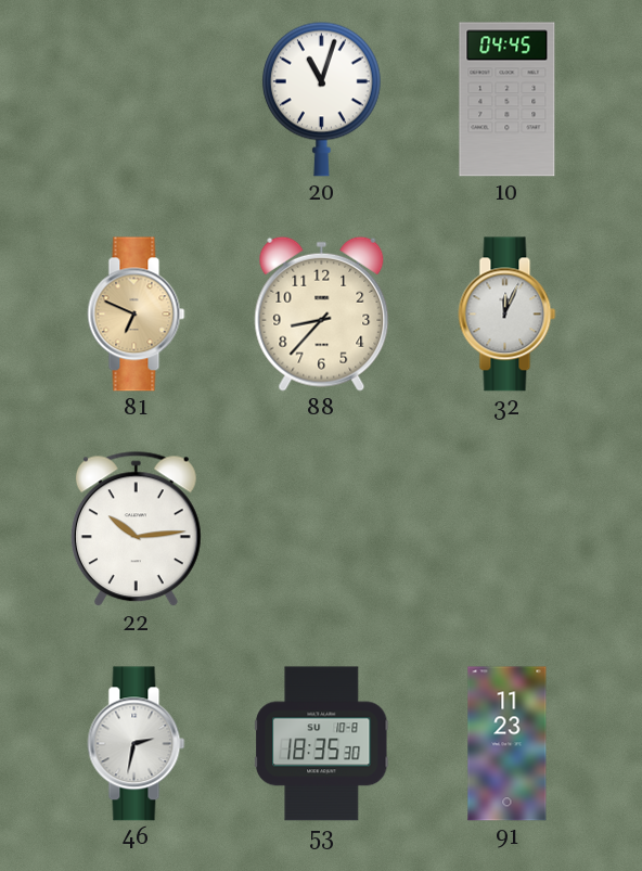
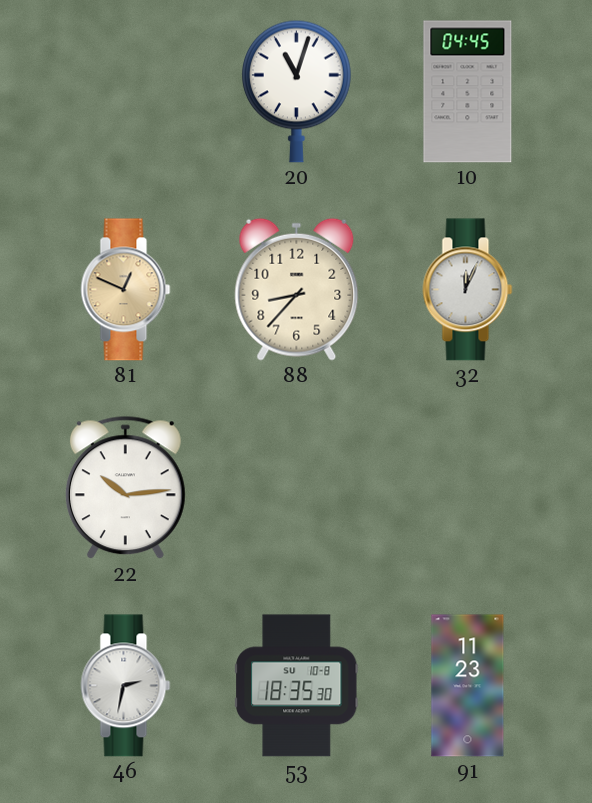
81: 6:49 -> 12:49 (126, 290)
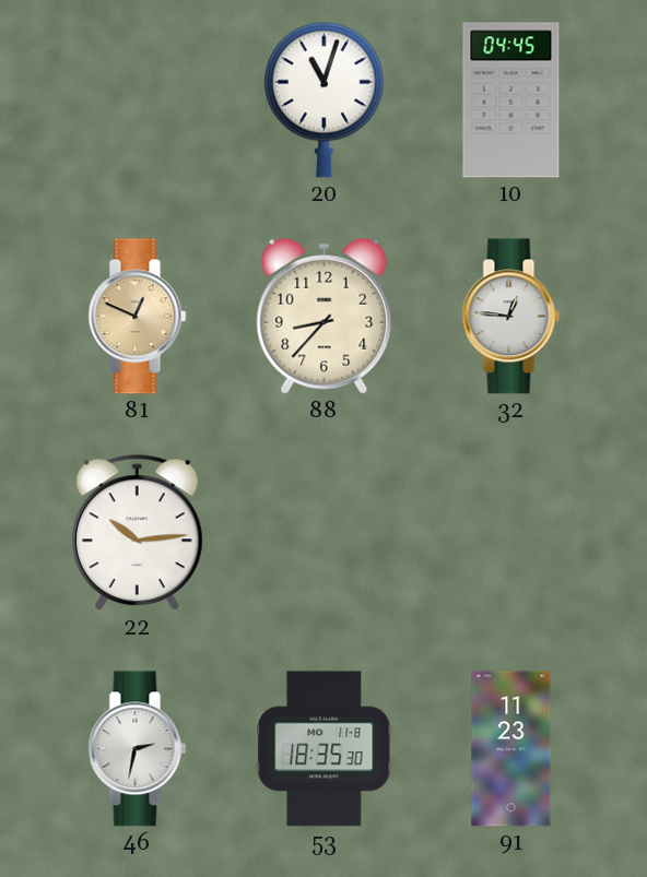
32: 12:04 -> 12:46 (511, 317)
53 date: SU 10-8 -> MO 11-8 (325, 749)
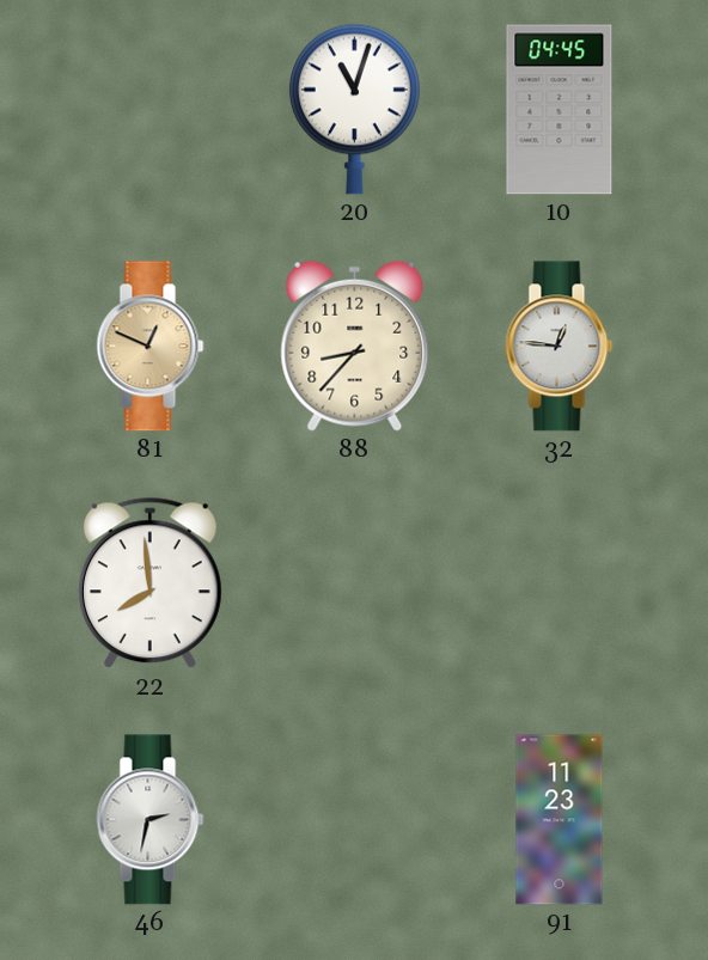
22: 10:14 -> 7:59 (149, 583)
53: 18:35 -> none (325, 749)
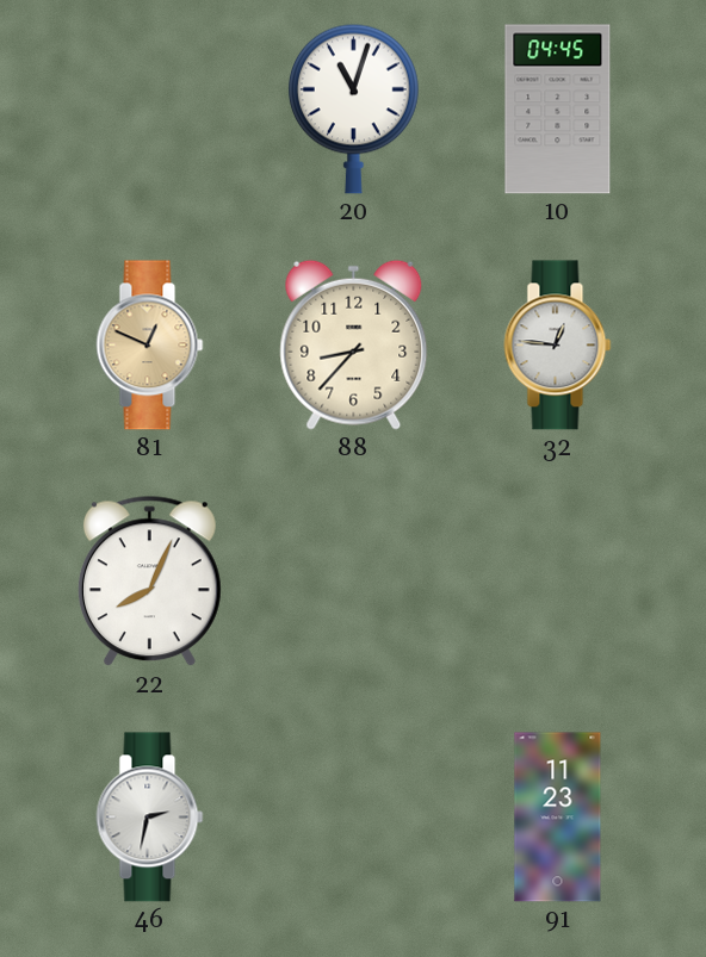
22: 7:59 -> 8:04 (149, 582)
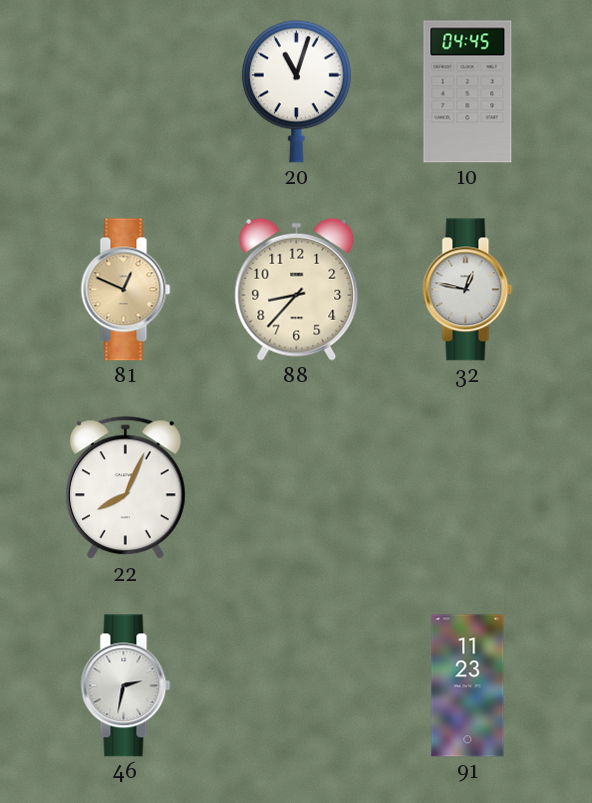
32: 12:46 -> 12:47 (468, 290)
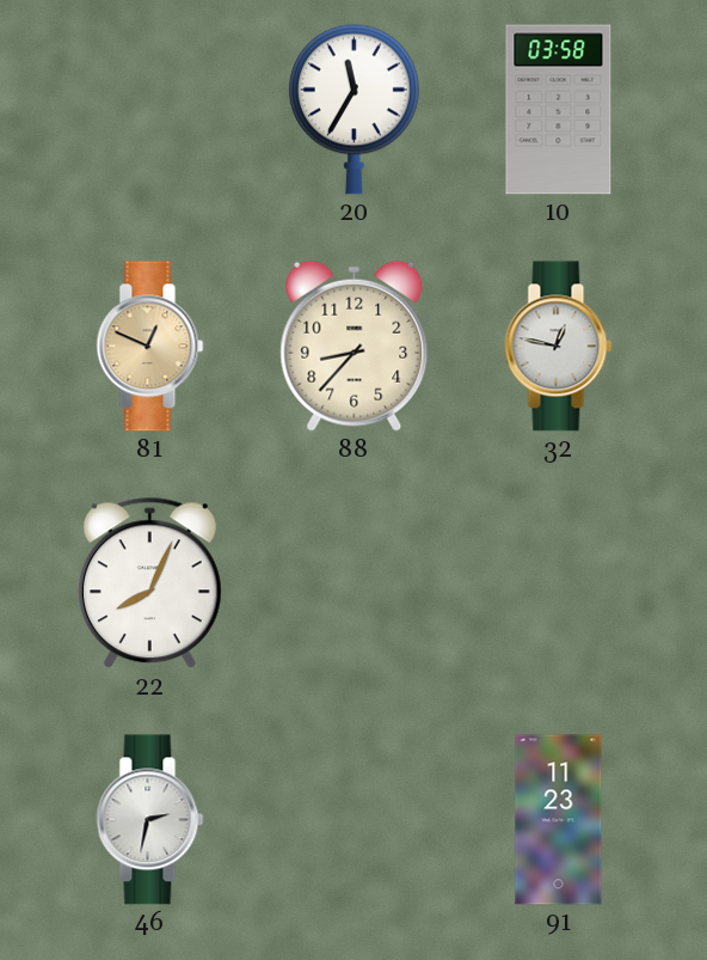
20: 11:03 -> 11:35 (353, 109)
10: 04:45 -> 03:58 (559, 110)
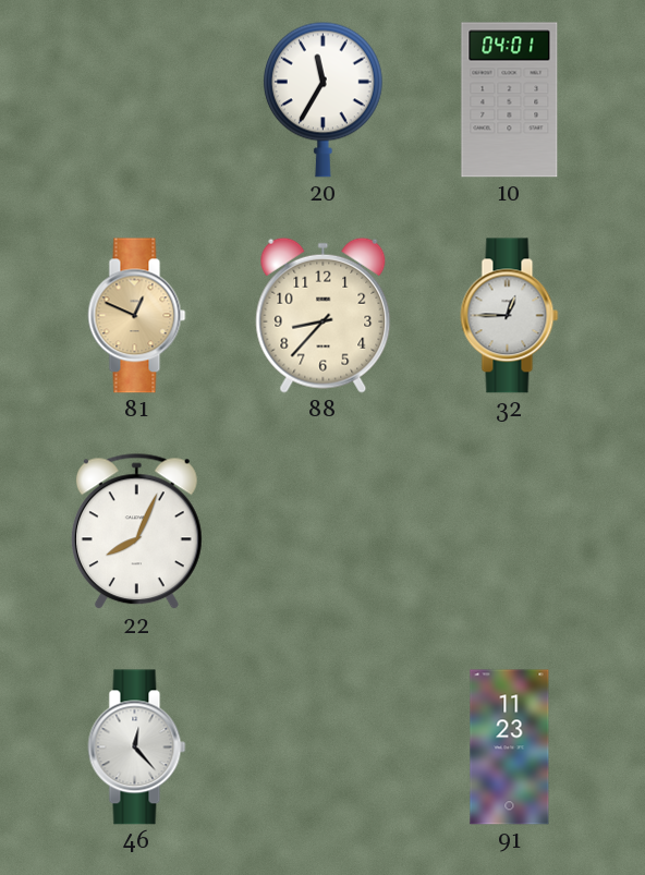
10: 03:58 -> 04:01 (510, 100)
32: 12:47 -> 12:45 (510, 316)
46: 2:32 -> 12:23 (137, 748)
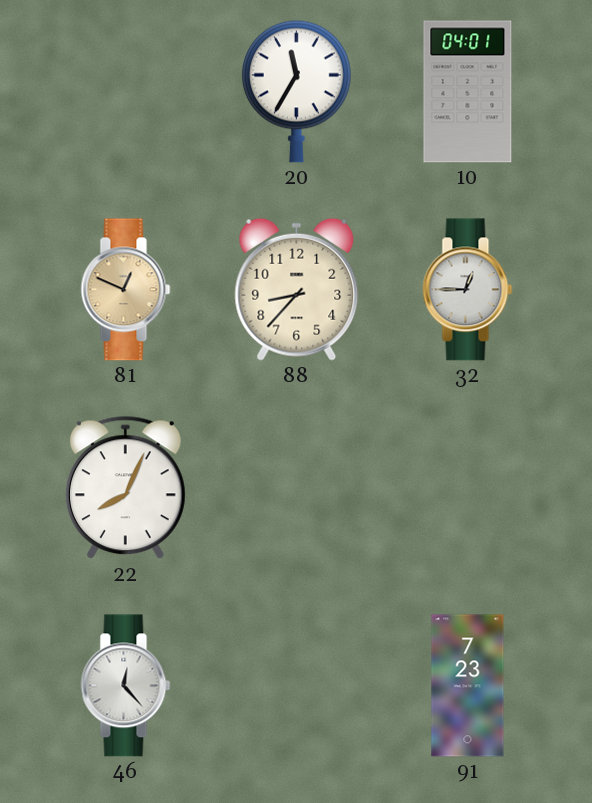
91: 11:23 -> 7:23 (468, 686)
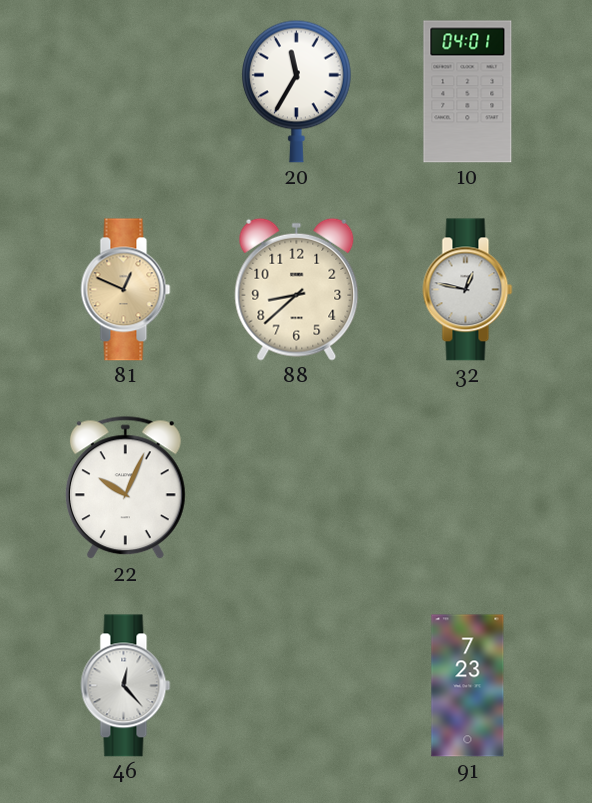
88: 8:37 -> 8:38 (297, 289)
32: 12:45 -> 12:47 (468, 290)
22: 8:04 -> 10:04 (125, 488)
